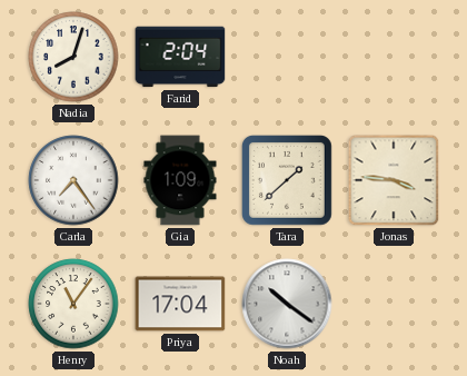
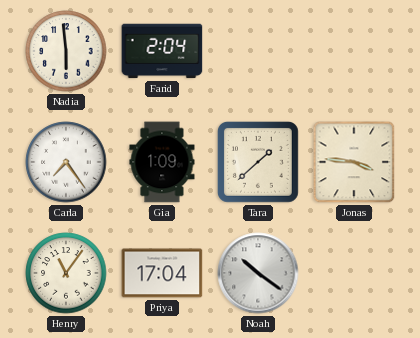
Nadia: 8:03 -> 5:59 (66, 51)
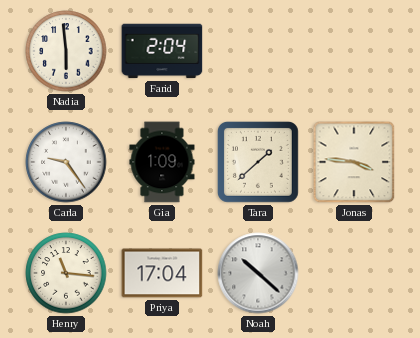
Carla: 7:24 -> 9:24 (66, 162)
Henry: 11:06 -> 11:16 (66, 273)
Noah: 10:21 -> 10:22 (258, 273)
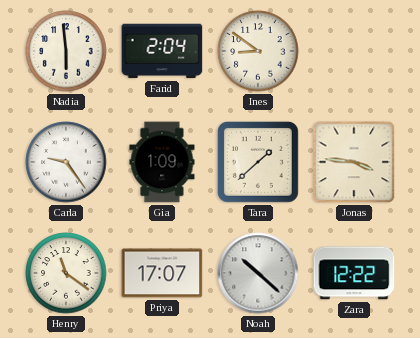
Ines: none -> 8:51 (258, 51)
Henry: 11:16 -> 11:21 (66, 273)
Priya: 17:04 -> 17:07 (162, 273)
Zara: none -> 12:22 (354, 273)
